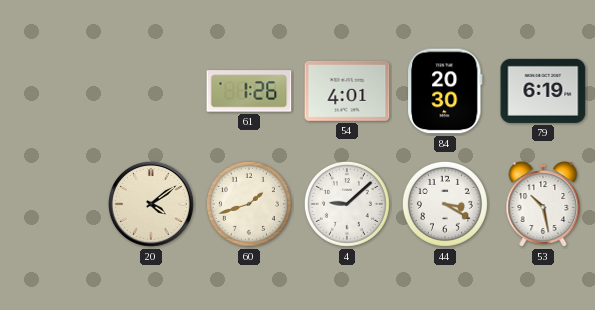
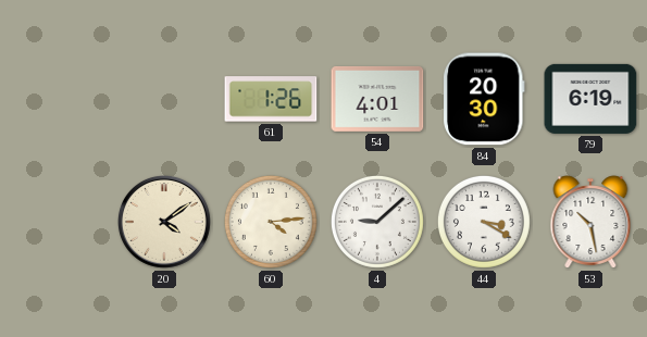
60: 1:42 -> 4:14 (271, 222)
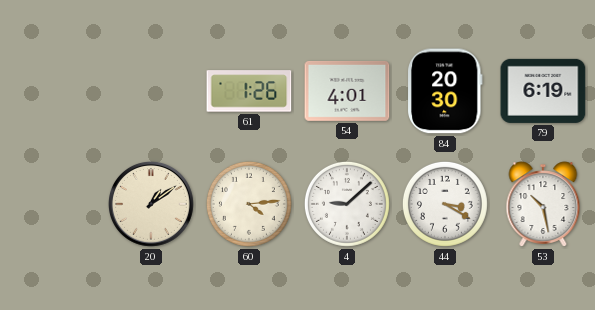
20: 4:09 -> 1:09 (152, 205)
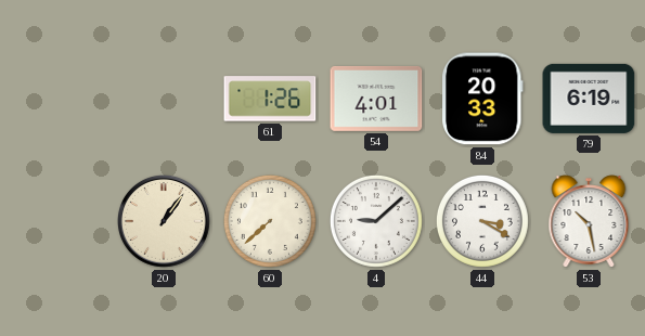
84: 20:30 -> 20:33 (482, 99)
20: 1:09 -> 1:06 (165, 222)
60: 4:14 -> 7:38 (270, 221)
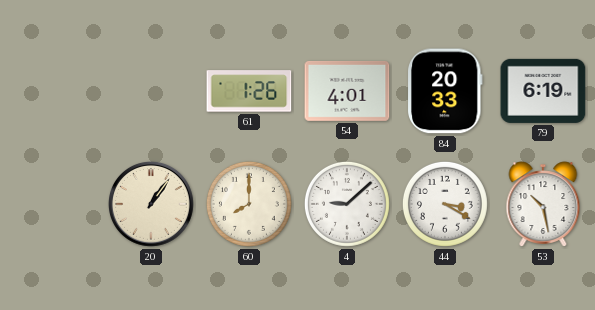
60: 7:38 -> 8:00 (249, 204)
